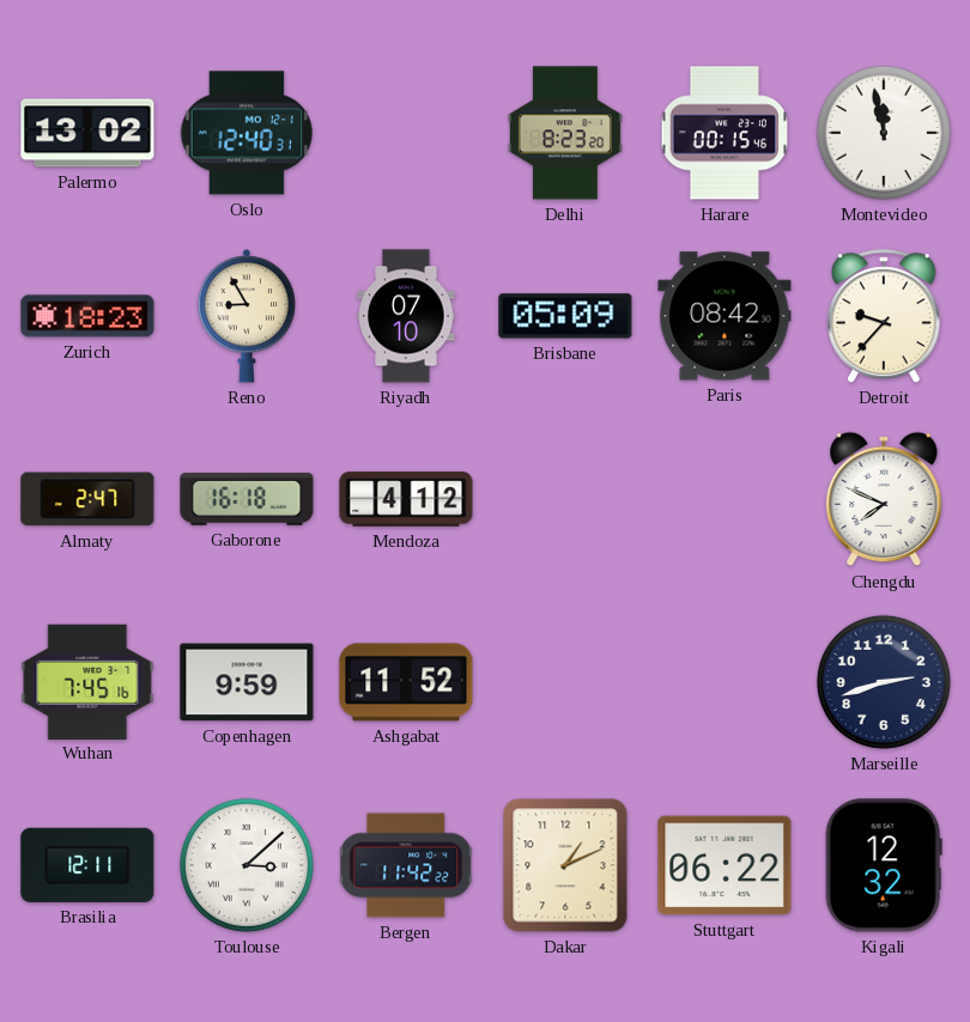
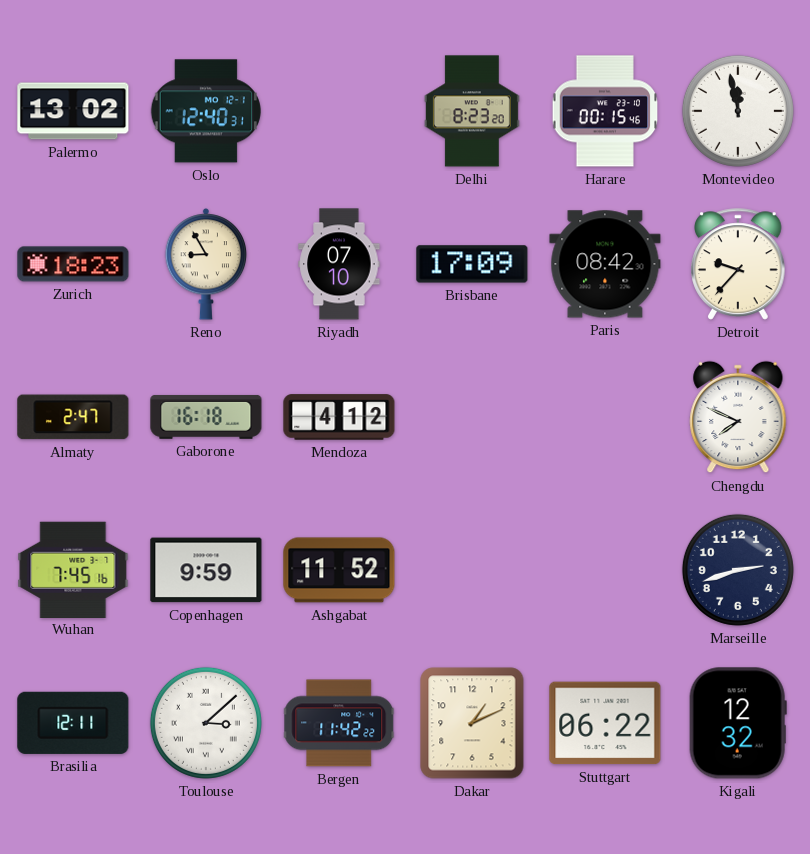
Brisbane: 05:09 -> 17:09 (472, 264)
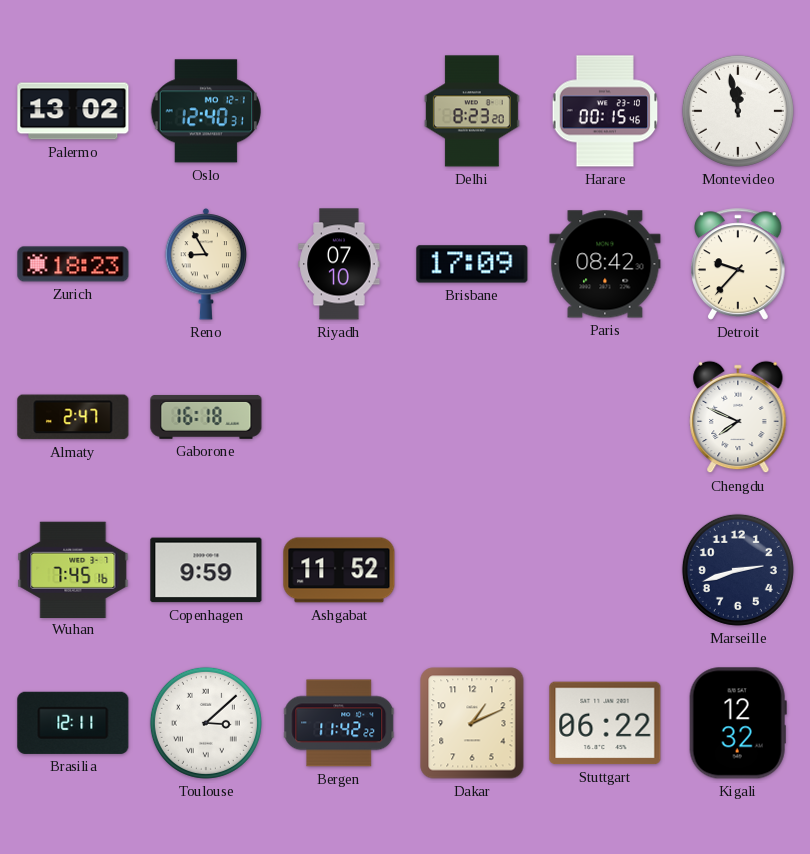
Mendoza: 4:12 -> none (339, 417)
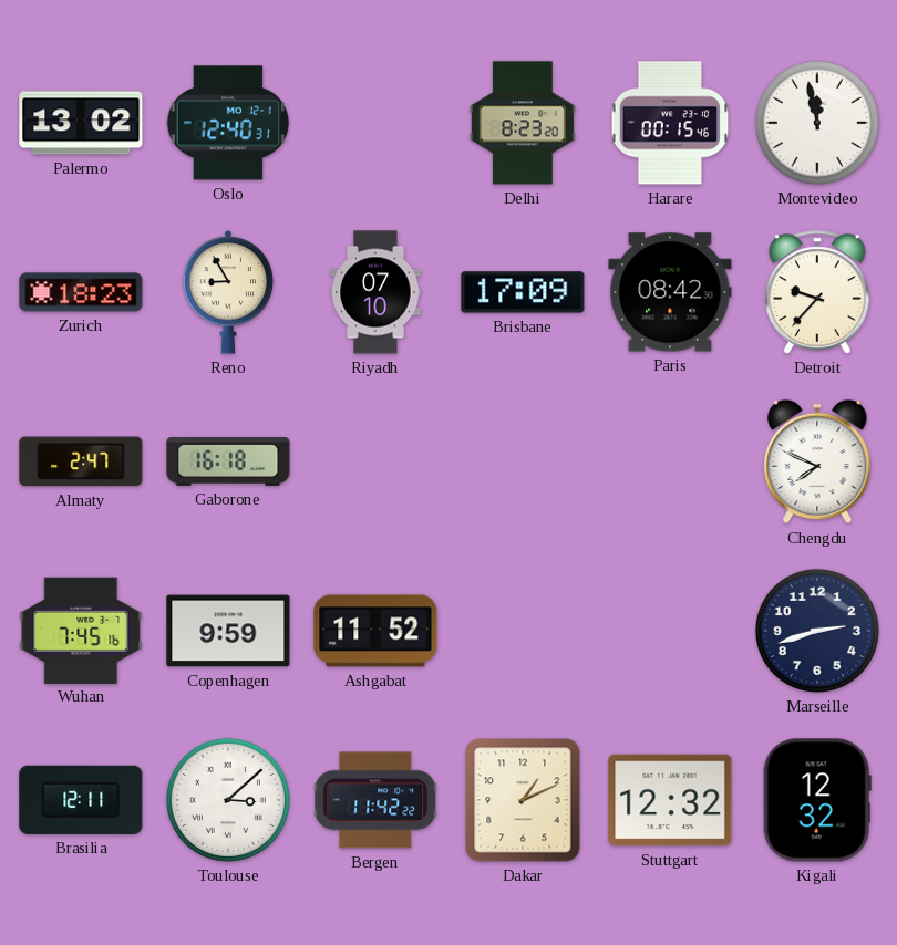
Stuttgart: 06:22 -> 12:32 (670, 800)
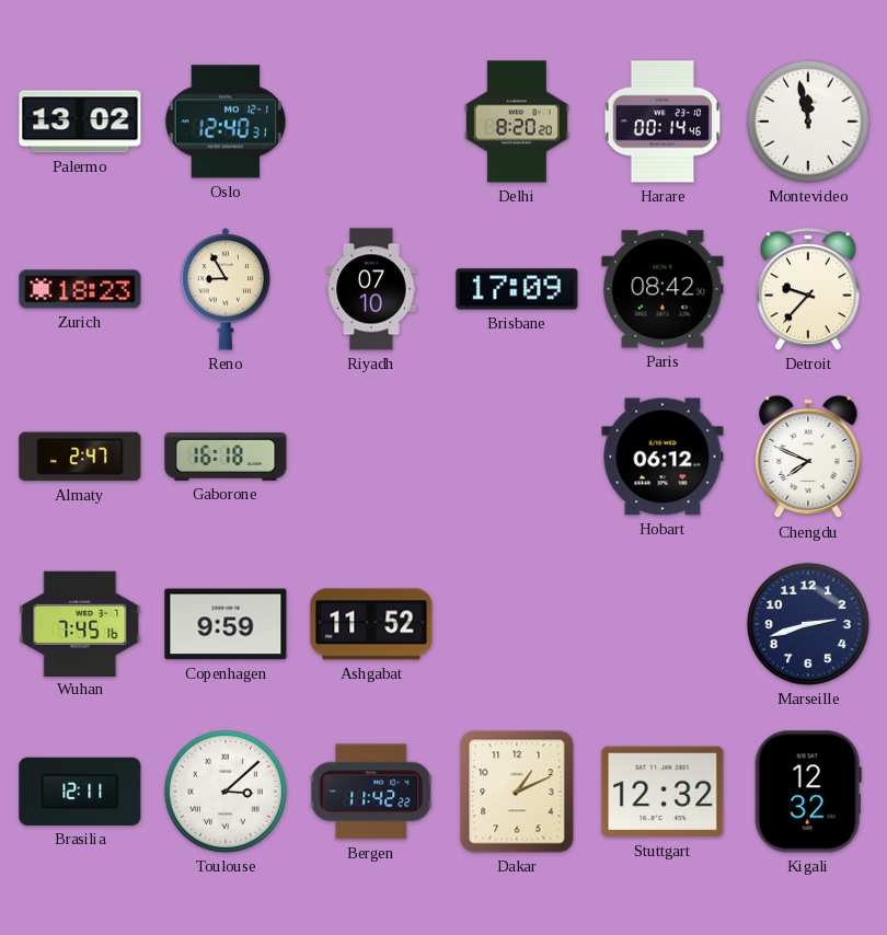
Delhi: 8:23 -> 8:20 (517, 122)
Harare: 00:15 -> 00:14 (663, 122)
Hobart: none -> 06:12 (663, 457)
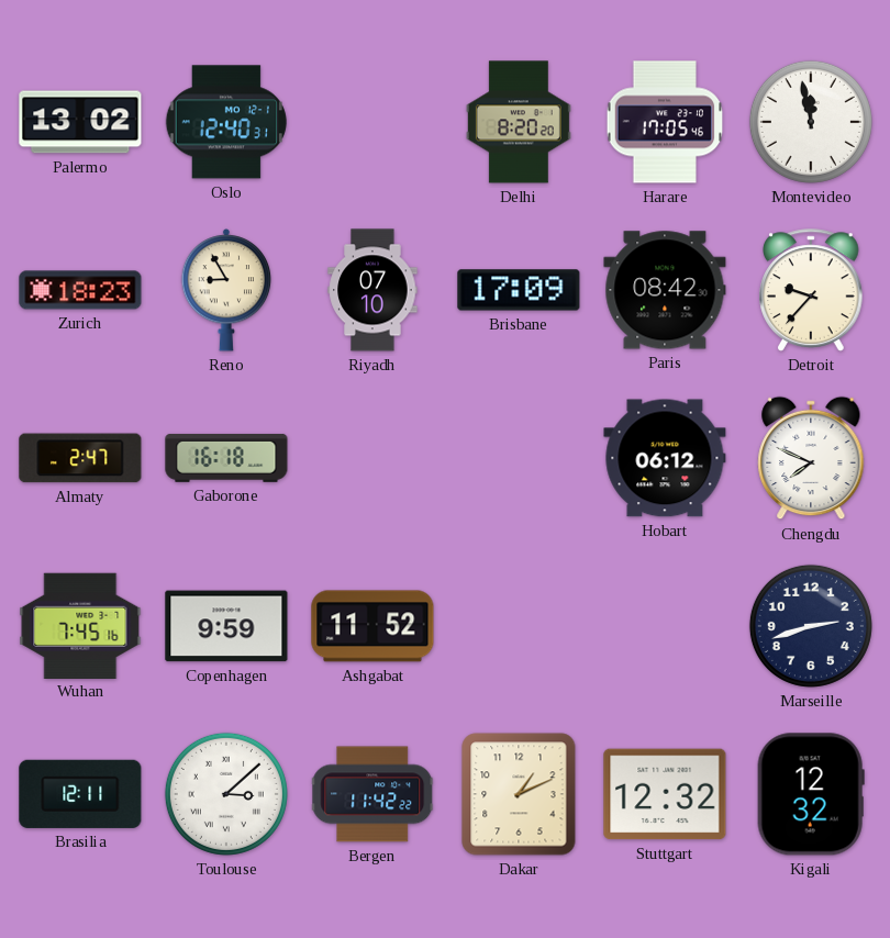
Harare: 00:14 -> 17:05 (665, 122)
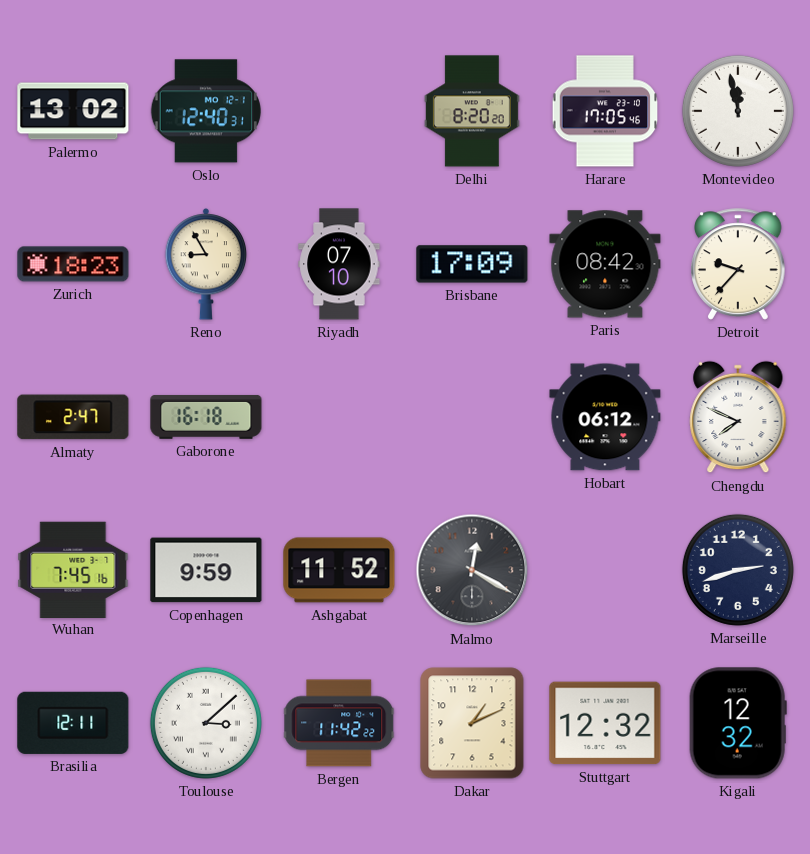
Malmo: none -> 12:20 (472, 570)
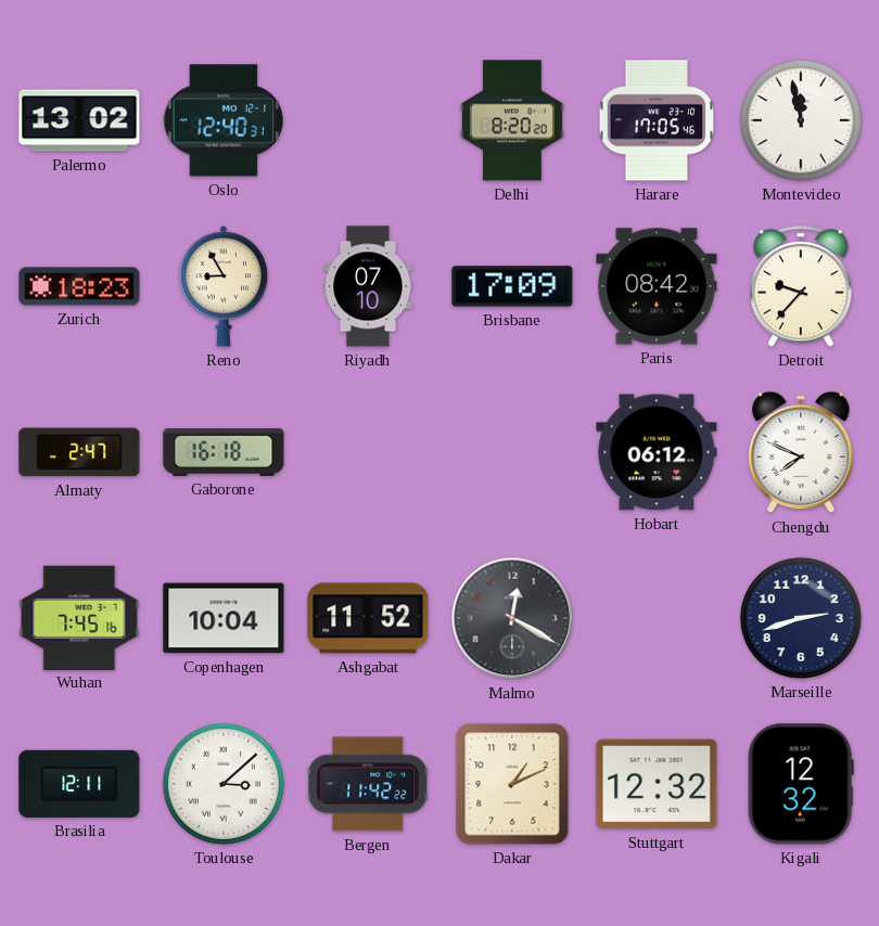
Copenhagen: 9:59 -> 10:04 (224, 618)
